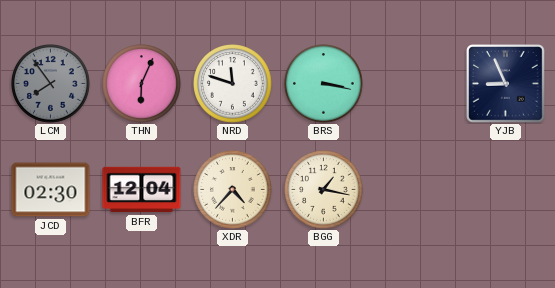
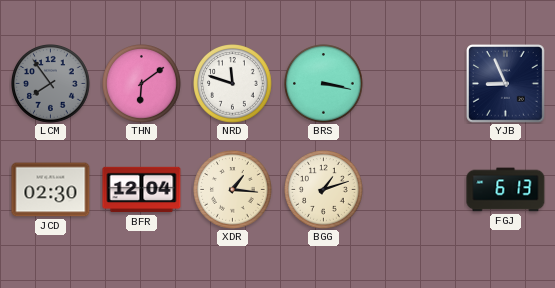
THN: 6:04 -> 6:09 (142, 84)
XDR: 4:37 -> 1:16 (233, 190)
BGG: 1:17 -> 1:12 (324, 190)
FGJ: none -> 6:13 (506, 190)
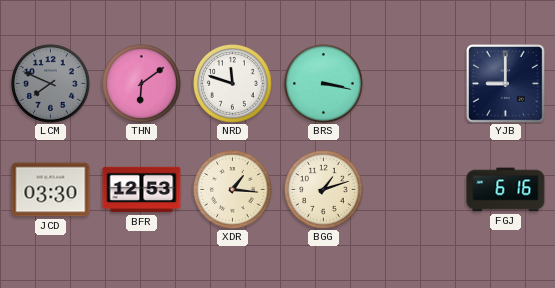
LCM: 7:54 -> 7:49 (51, 84)
YJB: 8:56 -> 9:00 (506, 84)
JCD: 02:30 -> 03:30 (51, 190)
BFR: 12:04 -> 12:53 (142, 190)
FGJ: 6:13 -> 6:16 (506, 190)
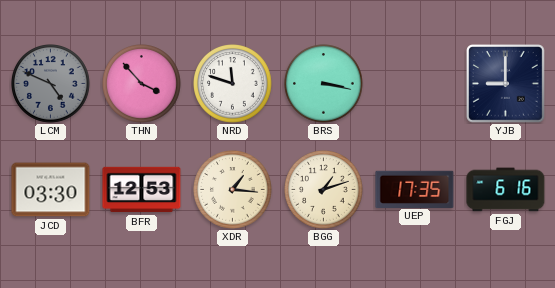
LCM: 7:49 -> 4:49 (51, 84)
THN: 6:09 -> 3:53 (142, 84)
UEP: none -> 17:35 (415, 189)
